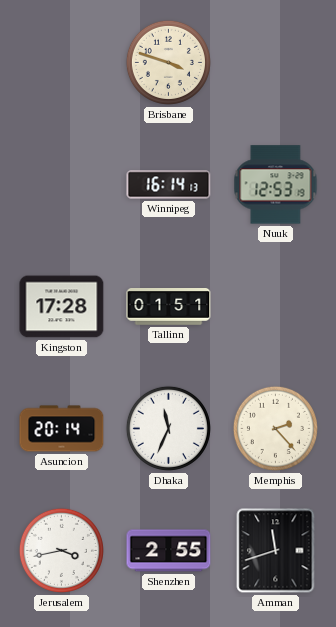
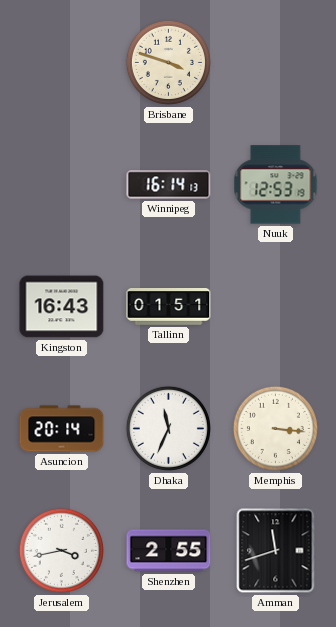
Kingston: 17:28 -> 16:43 (62, 307)
Memphis: 2:23 -> 3:16 (275, 428)
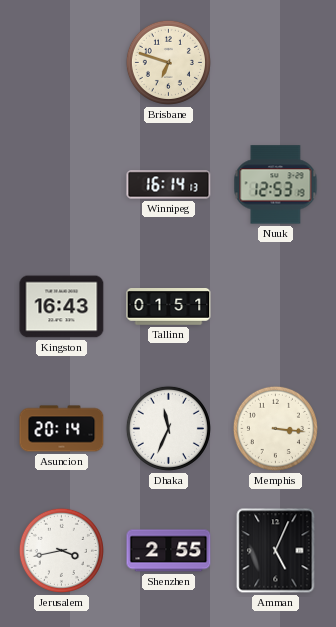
Brisbane: 3:48 -> 6:48 (168, 62)
Amman: 11:42 -> 5:04 (276, 551)
